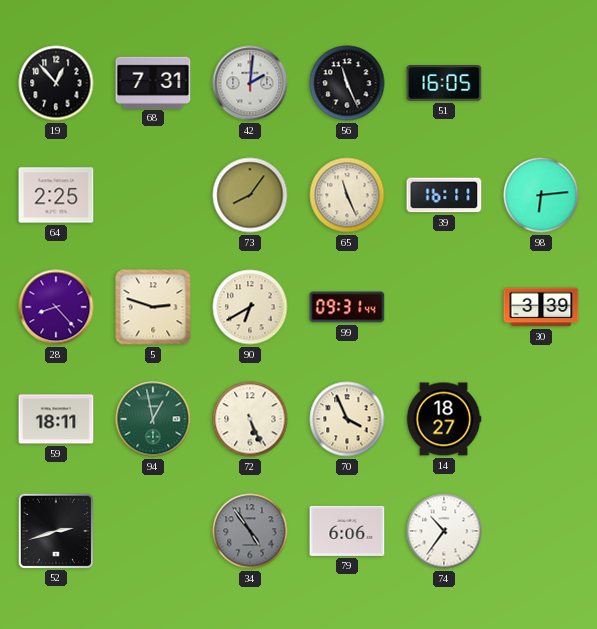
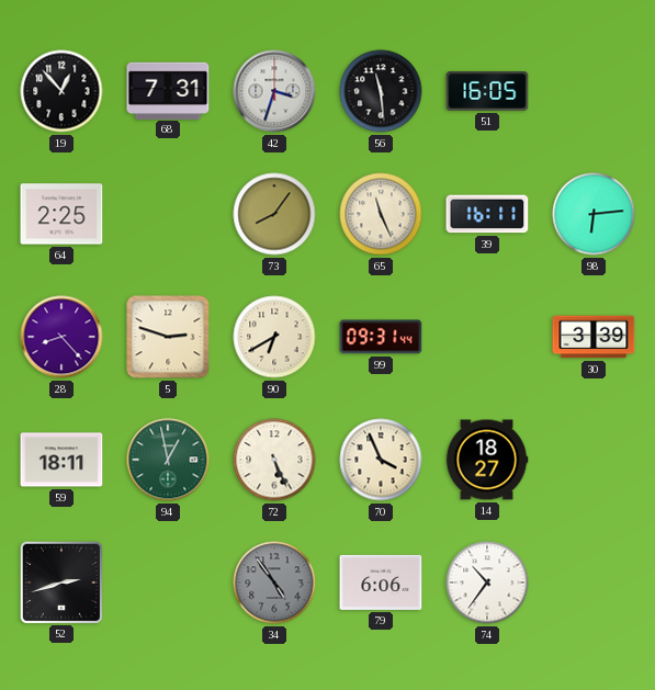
42: 2:01 -> 3:33 (274, 91)
56: 11:26 -> 11:29 (381, 91)
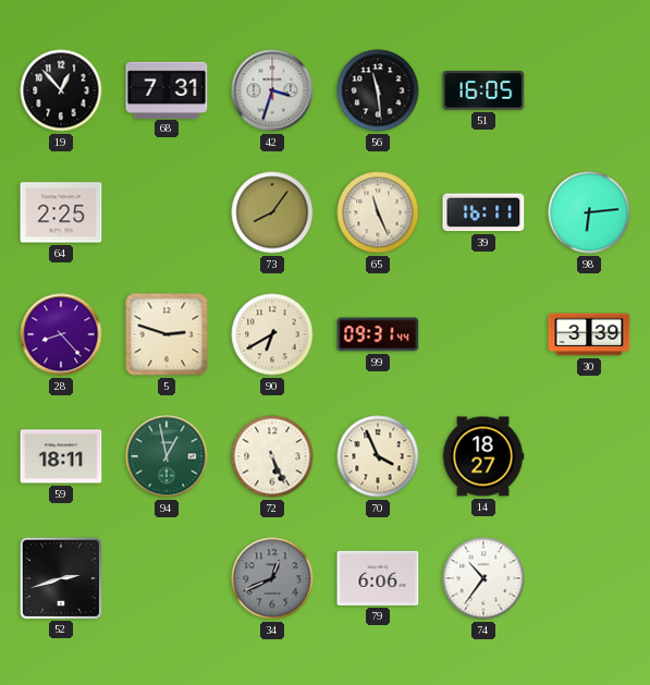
34: 4:54 -> 12:41 (272, 578)
